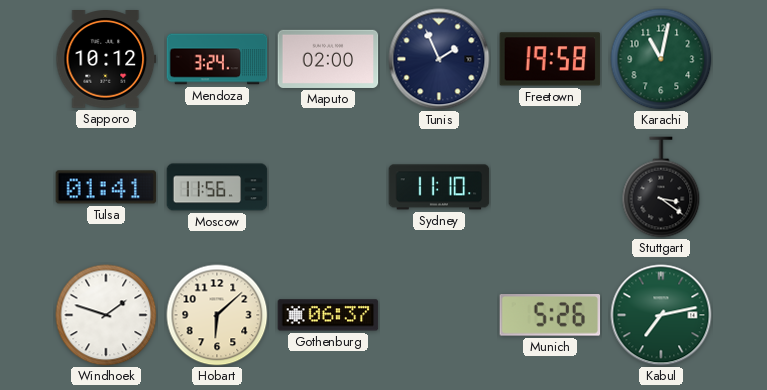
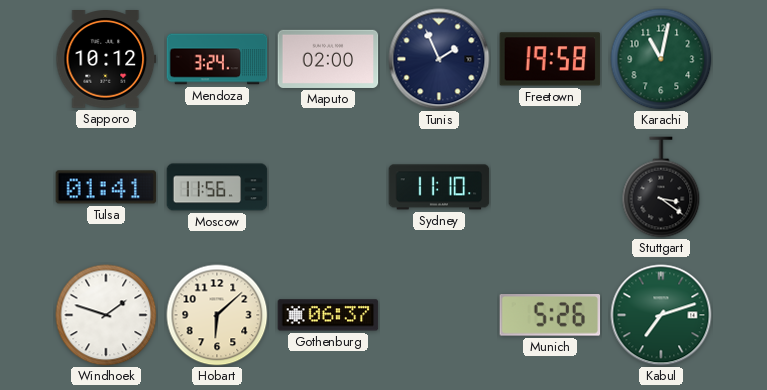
Kabul: 7:13 -> 7:12 (661, 315)
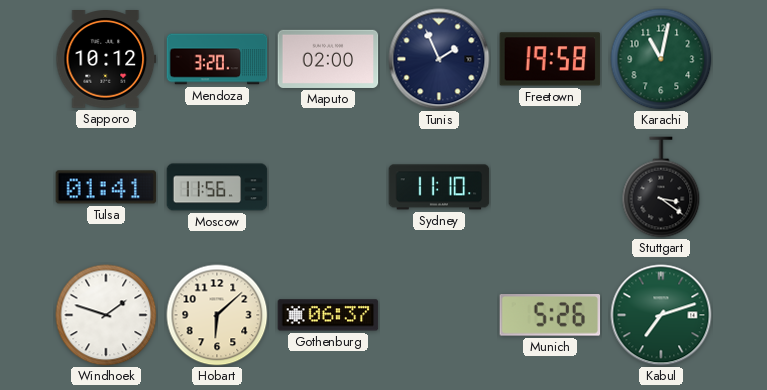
Mendoza: 3:24 -> 3:20 (217, 59)
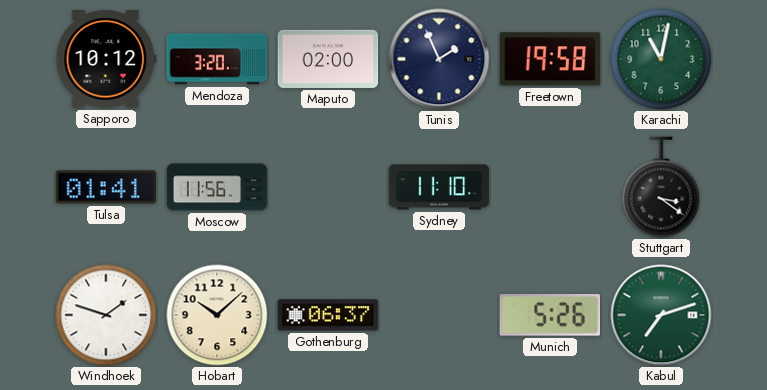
Hobart: 6:08 -> 10:08 (217, 315)
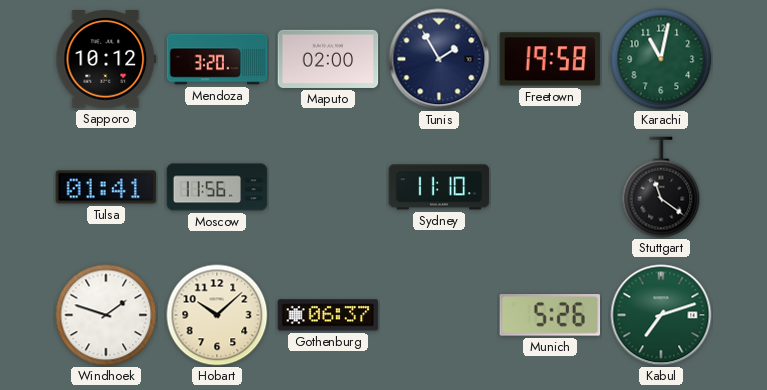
Tunis: 1:56 -> 1:55 (439, 59)
Stuttgart: 3:21 -> 11:21 (661, 187)
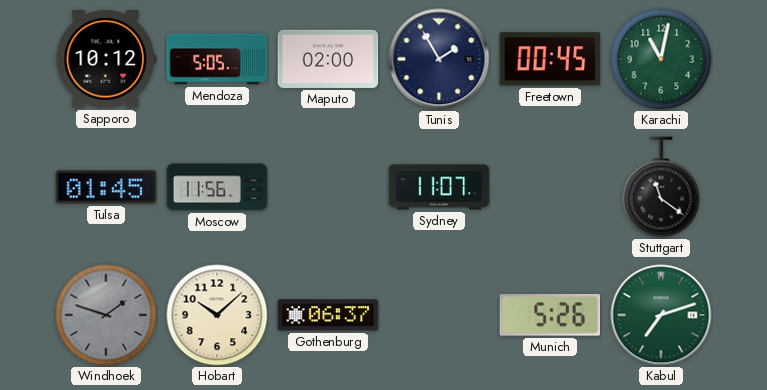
Mendoza: 3:20 -> 5:05 (217, 59)
Freetown: 19:58 -> 00:45 (550, 59)
Tulsa: 01:41 -> 01:45 (106, 187)
Sydney: 11:10 -> 11:07 (439, 187)
Windhoek dial: white -> grey (106, 315)
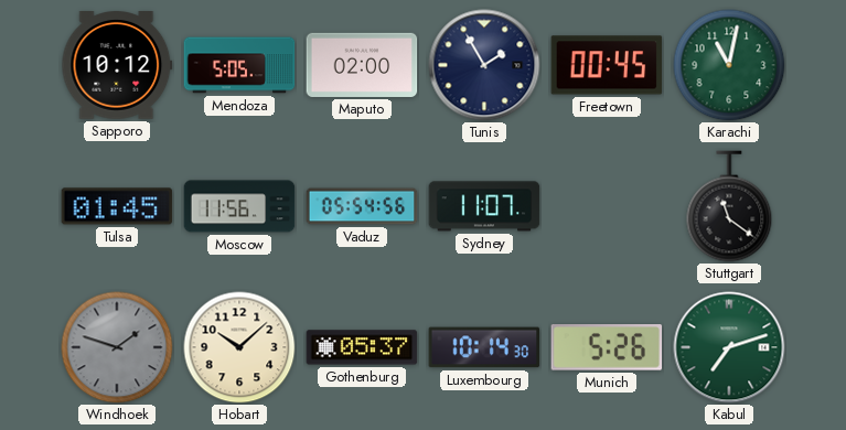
Vaduz: none -> 05:54 (362, 206)
Gothenburg: 06:37 -> 05:37 (362, 347)
Luxembourg: none -> 10:14 (484, 347)
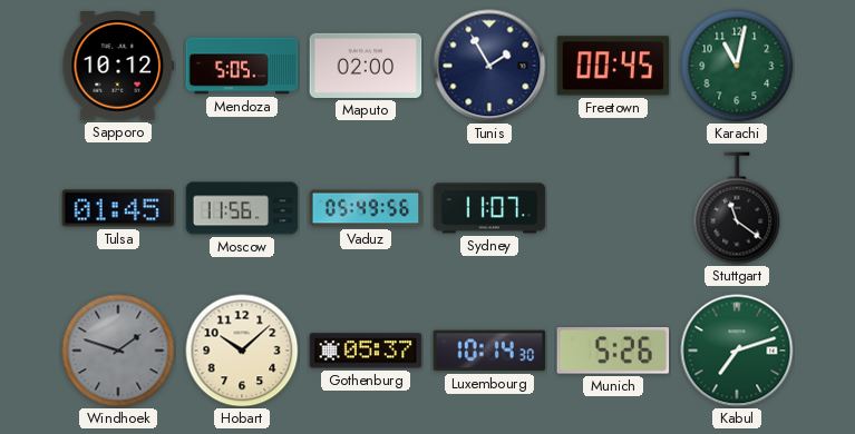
Vaduz: 05:54 -> 05:49 (366, 208)
